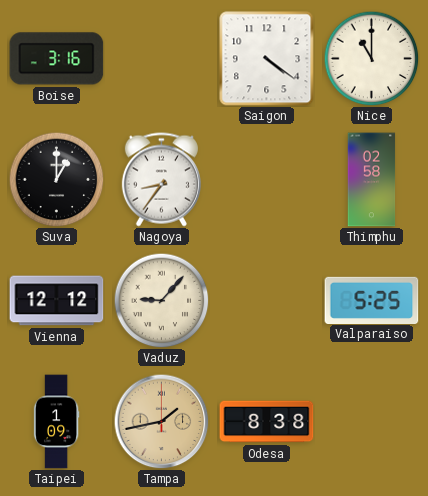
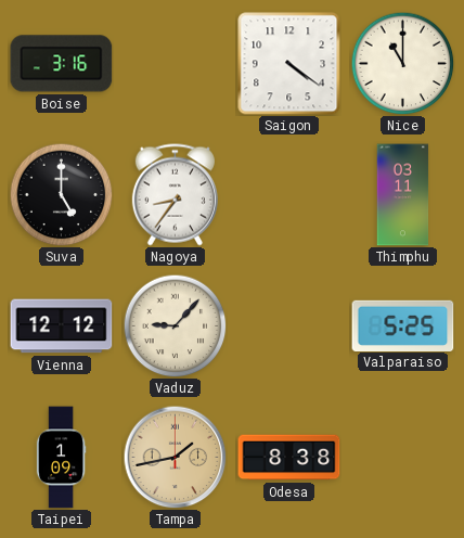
Suva: 1:00 -> 5:00 (61, 194)
Thimphu: 02:58 -> 03:11 (403, 195)
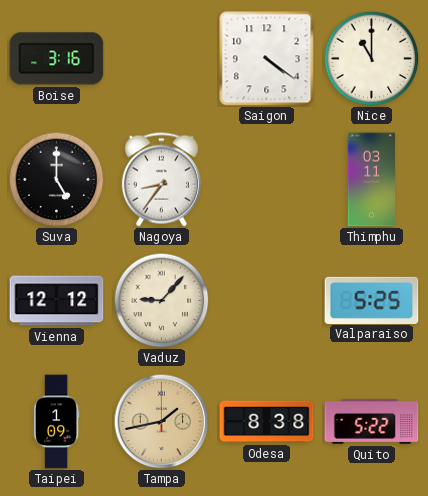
Quito: none -> 5:22 (372, 421)
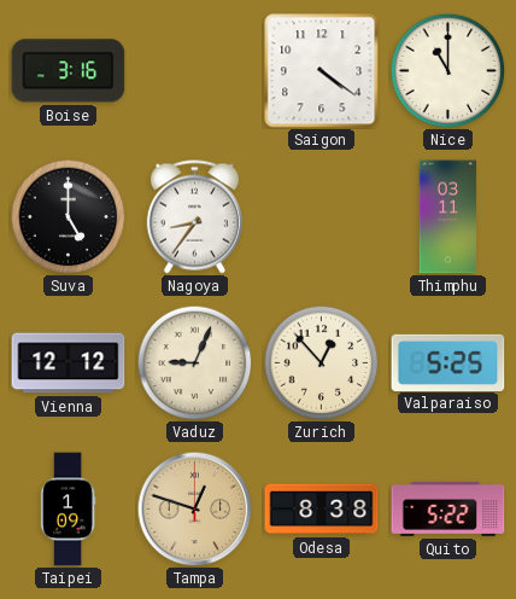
Vaduz: 9:07 -> 9:04 (194, 362)
Zurich: none -> 12:53 (321, 362)
Tampa: 1:43 -> 12:48 (194, 508)
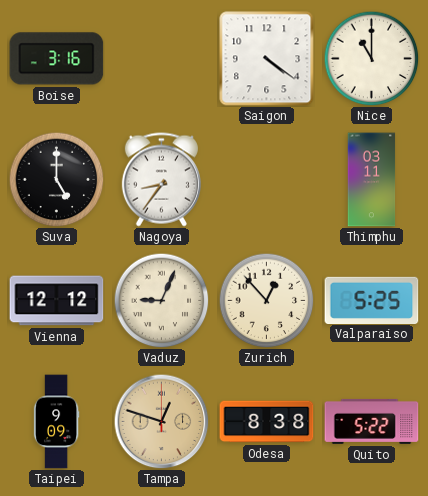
Taipei: 1:09 -> 9:09 (56, 422)
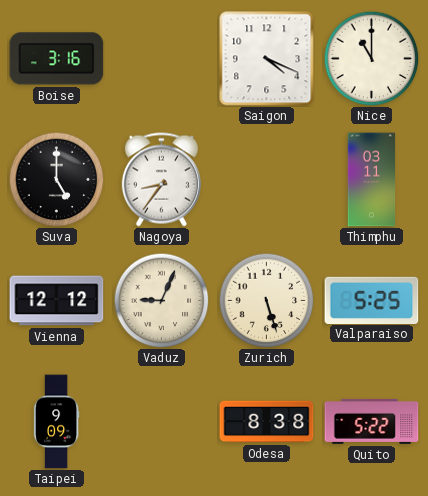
Saigon: 4:21 -> 4:19 (267, 59)
Zurich: 12:53 -> 5:27 (266, 300)
Tampa: 12:48 -> none (161, 421)
